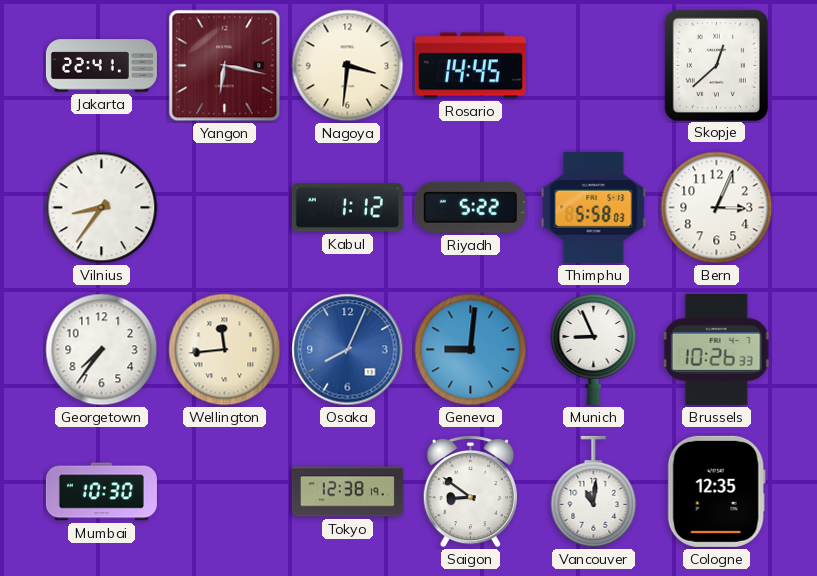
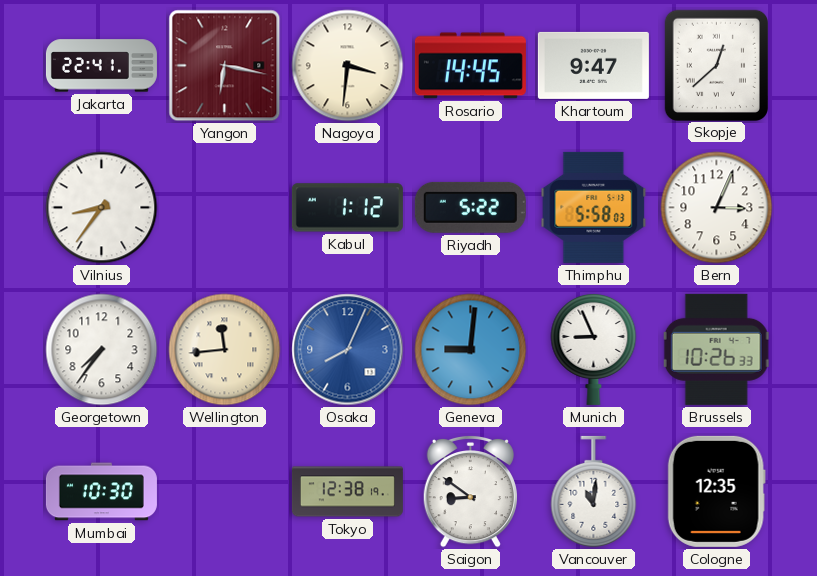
Khartoum: none -> 9:47 (593, 65)
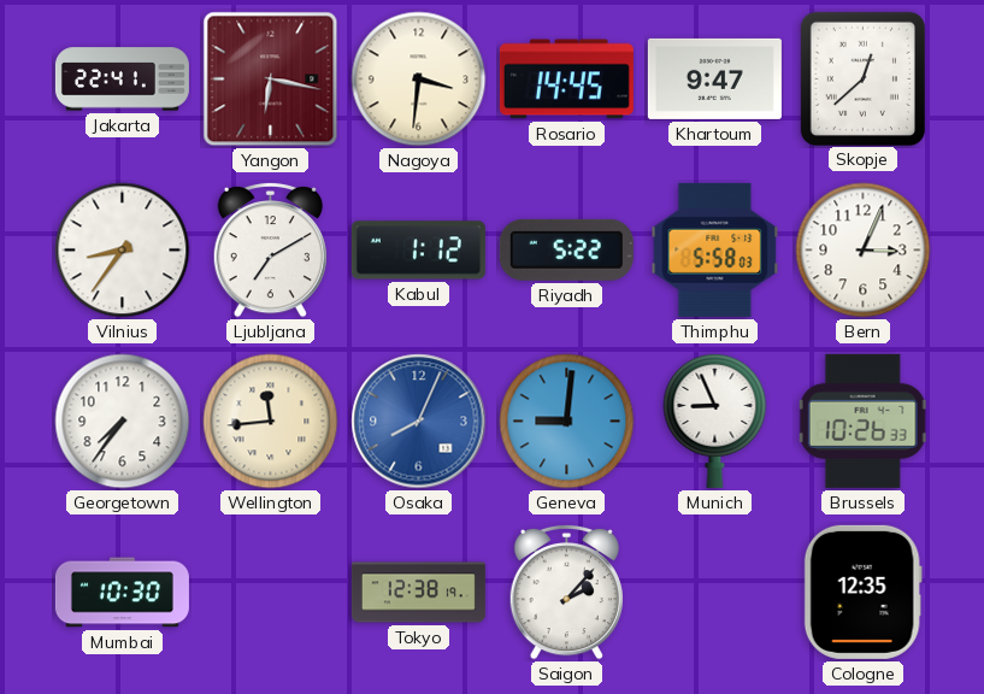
Ljubljana: none -> 7:10 (270, 249)
Saigon: 8:51 -> 2:07 (566, 592)
Vancouver: 11:01 -> none (594, 492)
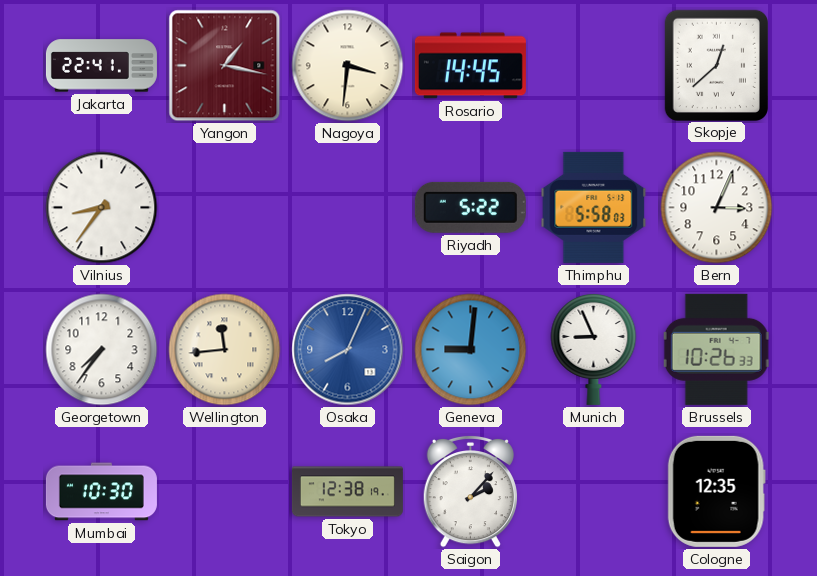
Yangon: 6:17 -> 1:17 (225, 66)
Khartoum: 9:47 -> none (714, 78)
Ljubljana: 7:10 -> none (270, 249)
Kabul: 1:12 -> none (418, 251)
